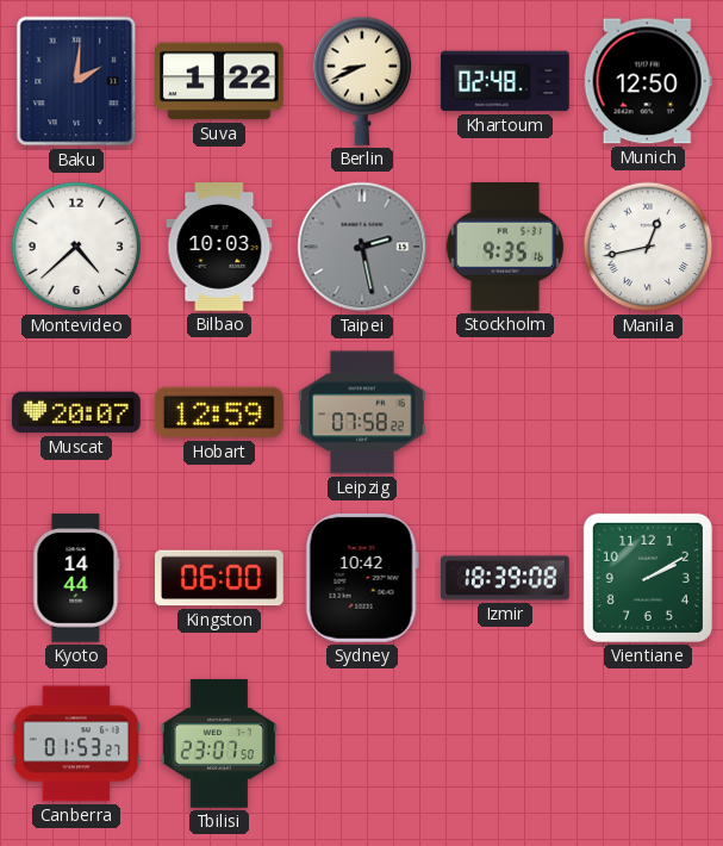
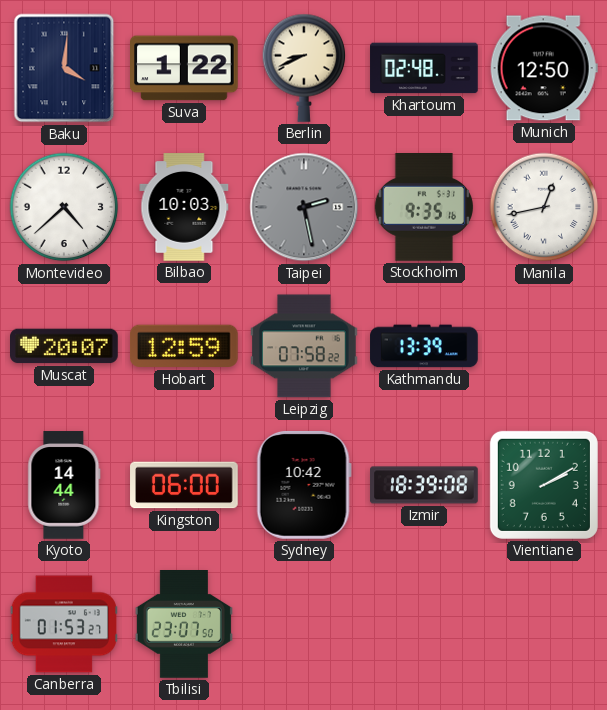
Baku: 2:01 -> 4:01 (64, 68)
Kathmandu: none -> 13:39 (424, 346)
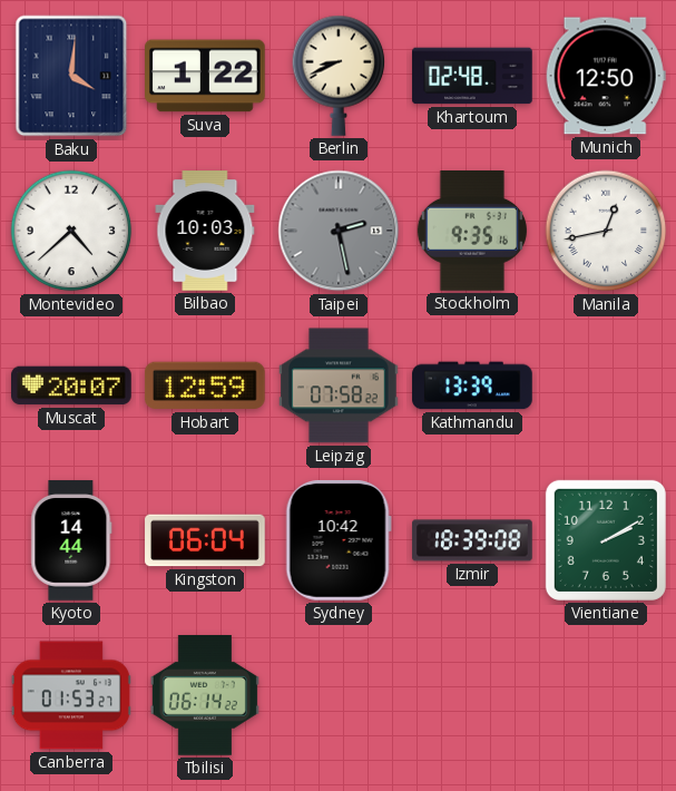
Kingston: 06:00 -> 06:04 (205, 540)
Tbilisi: 23:07 -> 06:14 (205, 696)
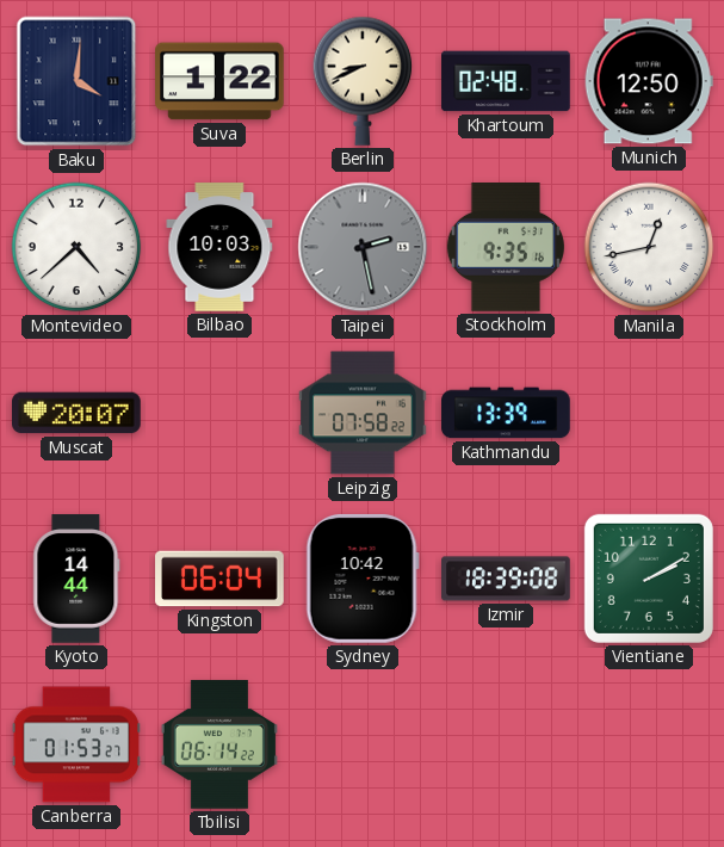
Hobart: 12:59 -> none (206, 385)
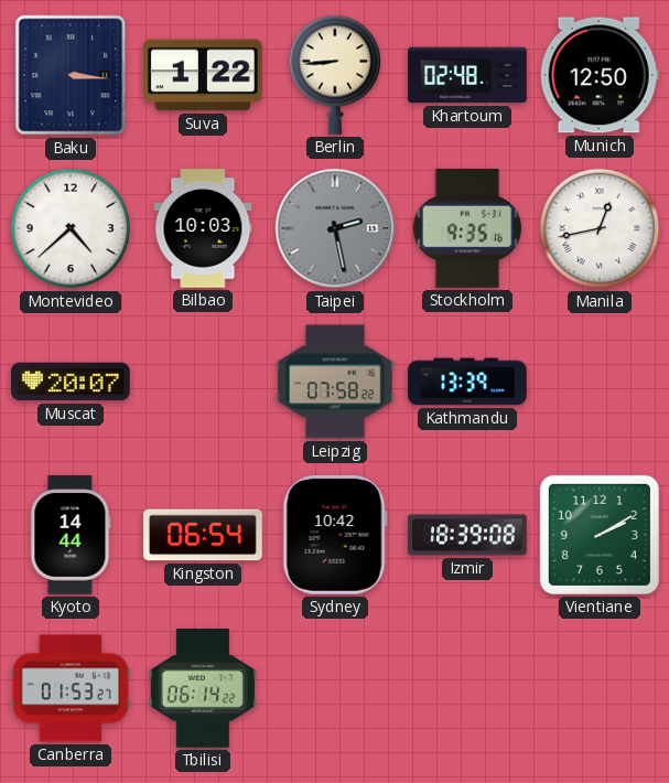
Baku: 4:01 -> 3:16 (71, 75)
Berlin: 8:41 -> 8:44 (335, 75)
Kingston: 06:04 -> 06:54 (203, 535)
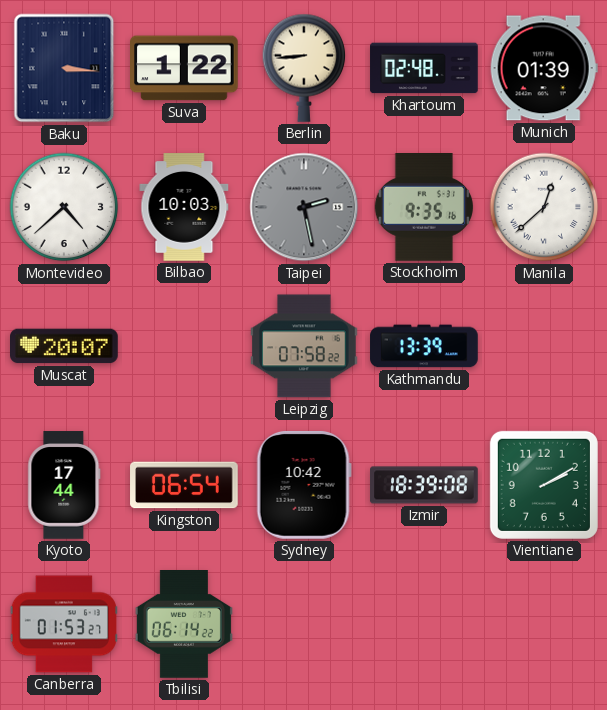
Munich: 12:50 -> 01:39 (544, 68)
Manila: 12:43 -> 12:38 (544, 207)
Kyoto: 14:44 -> 17:44 (64, 485)
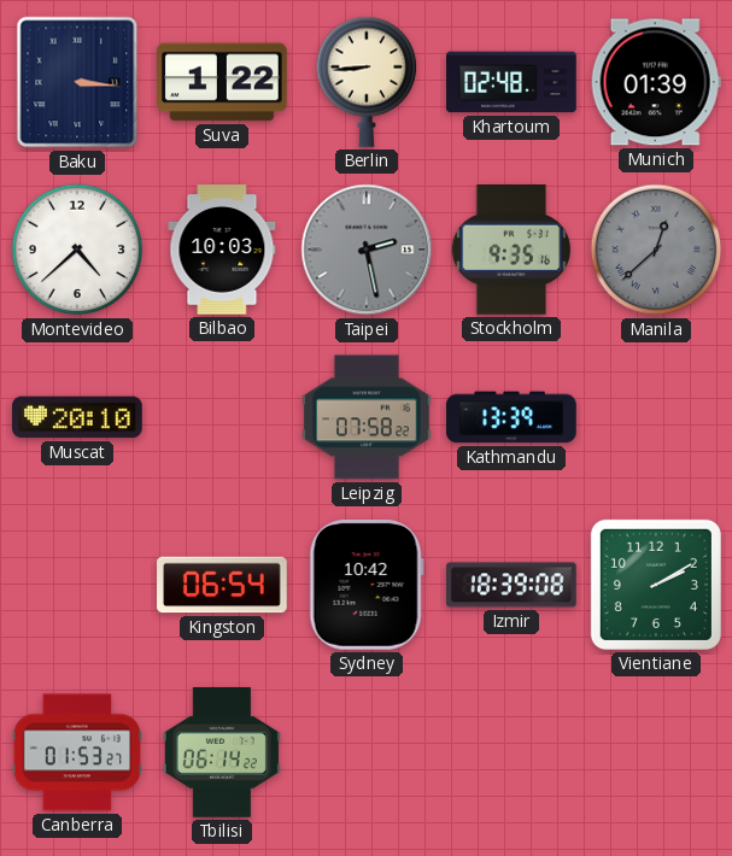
Manila dial: white -> grey (656, 250)
Muscat: 20:07 -> 20:10 (78, 417)
Kyoto: 17:44 -> none (64, 485)
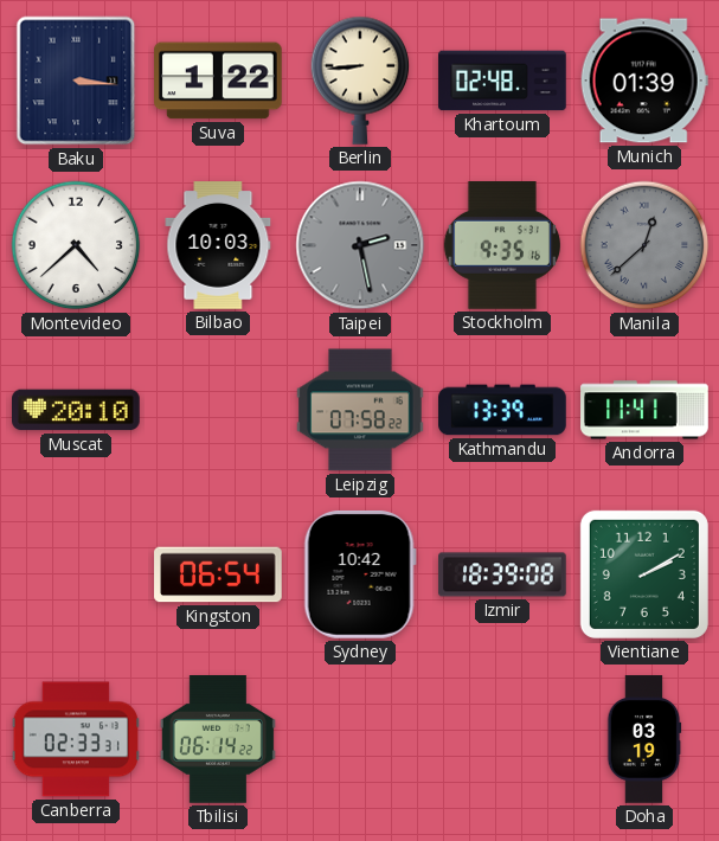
Andorra: none -> 11:41 (644, 410)
Canberra: 01:53 -> 02:33 (76, 739)
Doha: none -> 03:19 (644, 739)
